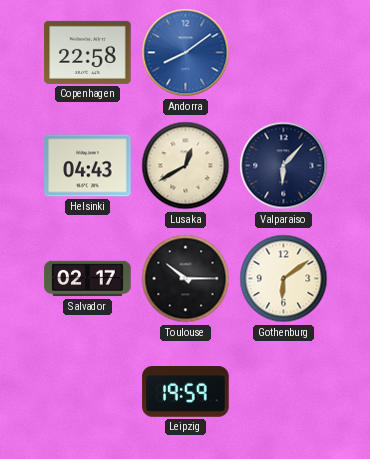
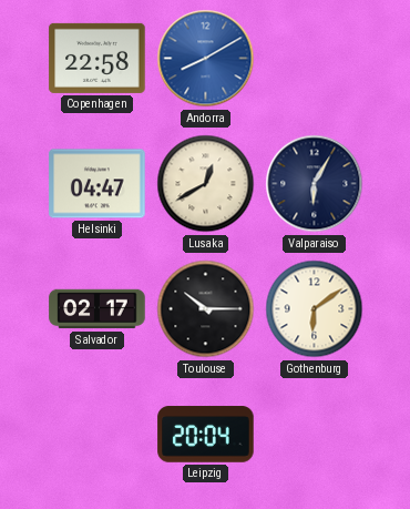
Andorra: 8:09 -> 8:10 (206, 59)
Helsinki: 04:43 -> 04:47 (98, 184)
Valparaiso: 6:07 -> 6:05 (315, 184)
Leipzig: 19:59 -> 20:04 (206, 435)
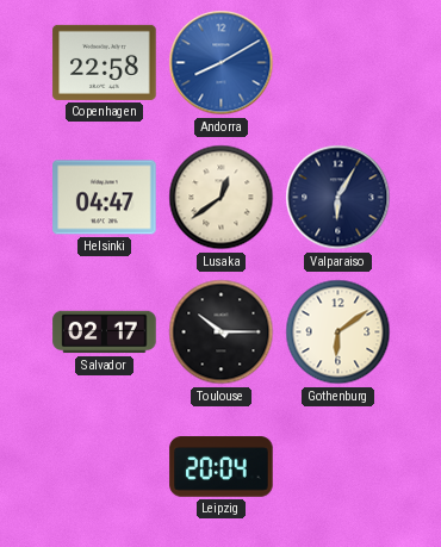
Lusaka: 12:40 -> 12:39 (222, 198)
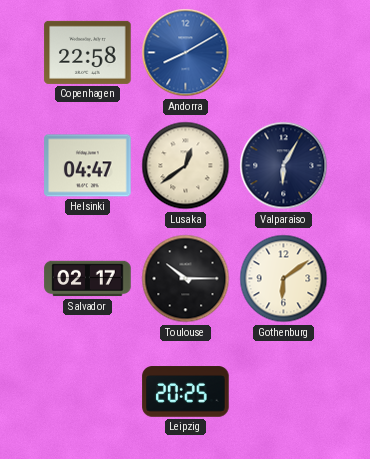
Leipzig: 20:04 -> 20:25 (186, 392)
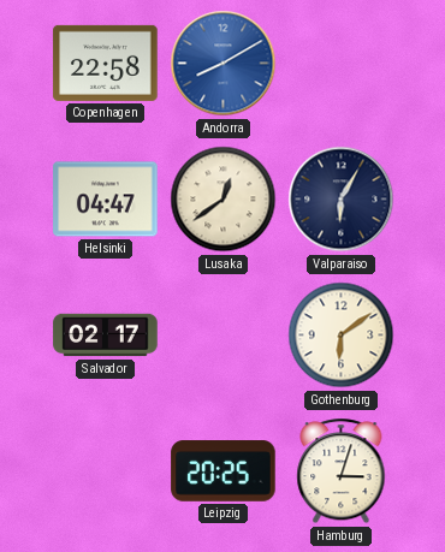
Toulouse: 10:15 -> none (186, 279)
Hamburg: none -> 3:03 (342, 471)
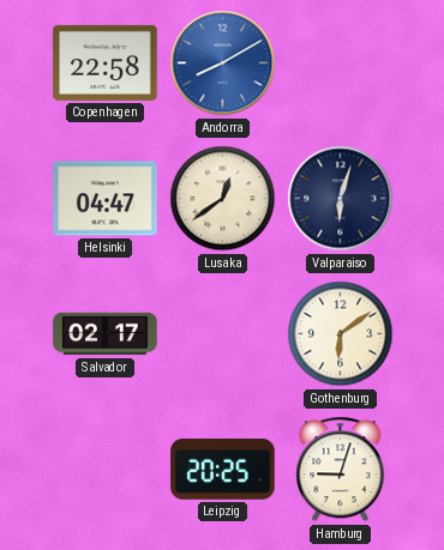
Valparaiso: 6:05 -> 6:03 (341, 199)
Hamburg: 3:03 -> 9:03 (341, 470)
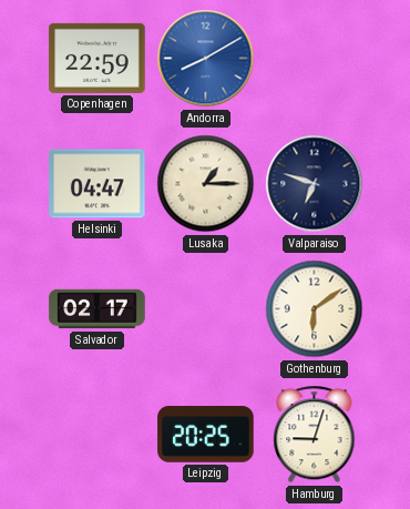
Copenhagen: 22:58 -> 22:59 (98, 58)
Lusaka: 12:39 -> 1:15 (206, 184)
Valparaiso: 6:03 -> 6:48 (315, 184)
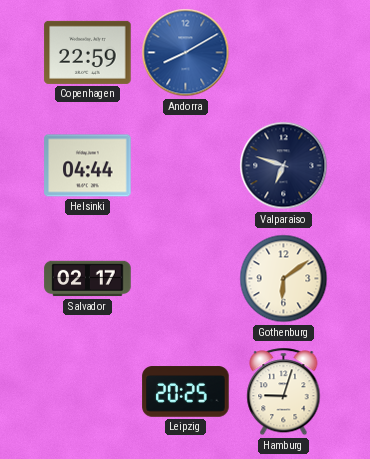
Helsinki: 04:47 -> 04:44 (88, 166)
Lusaka: 1:15 -> none (206, 184)
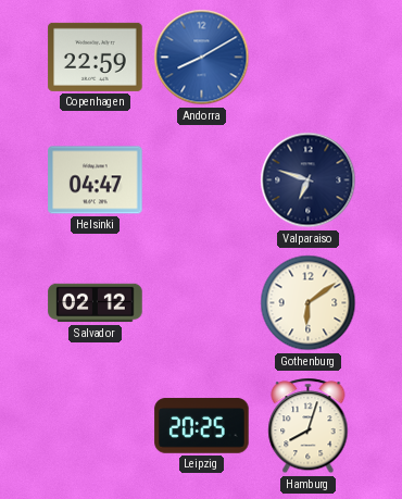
Helsinki: 04:44 -> 04:47 (96, 180)
Salvador: 02:17 -> 02:12 (96, 303)
Hamburg: 9:03 -> 8:03 (309, 426)
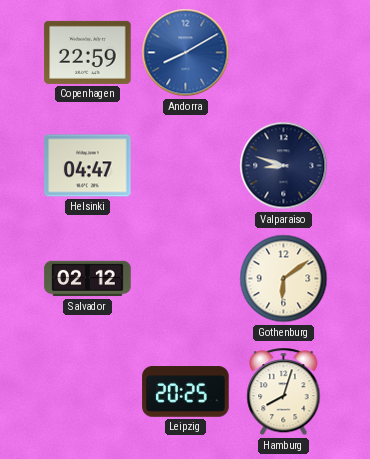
Valparaiso: 6:48 -> 8:48 (284, 166)
